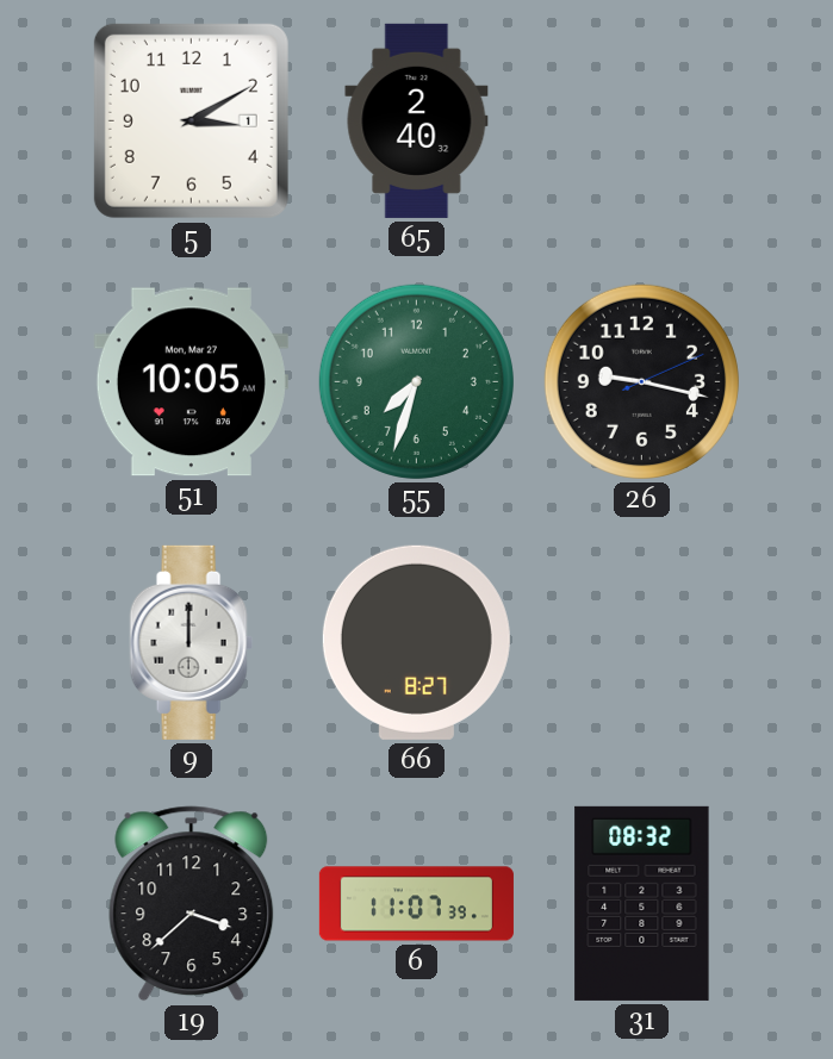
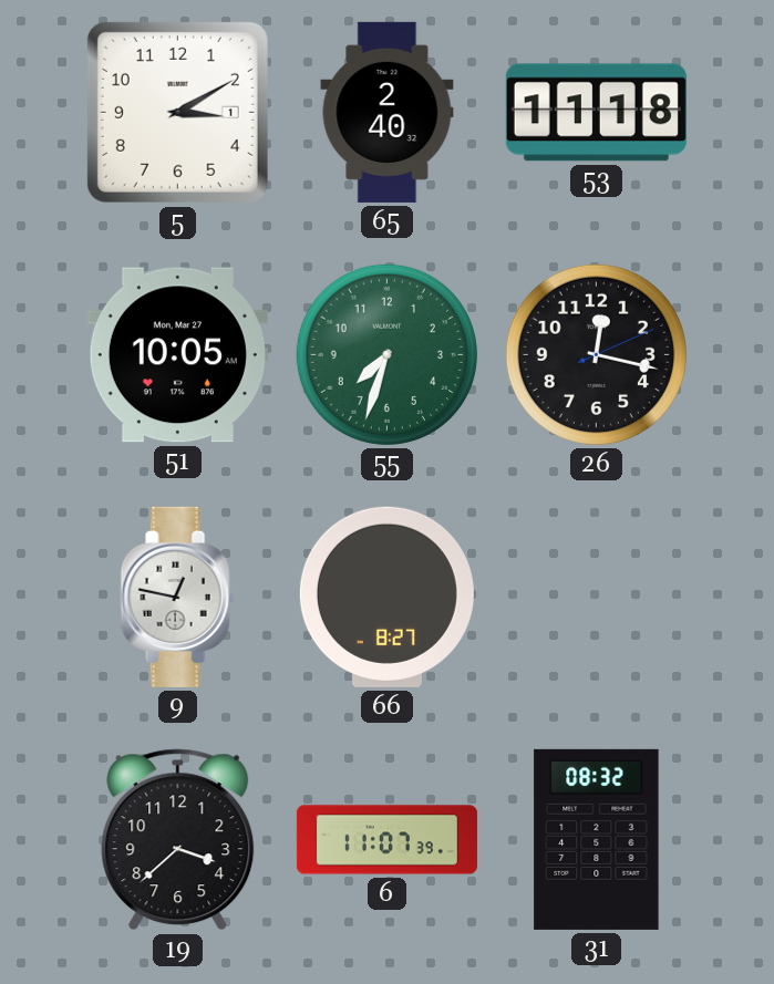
53: none -> 11:18 (596, 113)
26: 9:17 -> 12:17 (596, 354)
9: 12:00 -> 12:47 (177, 597)
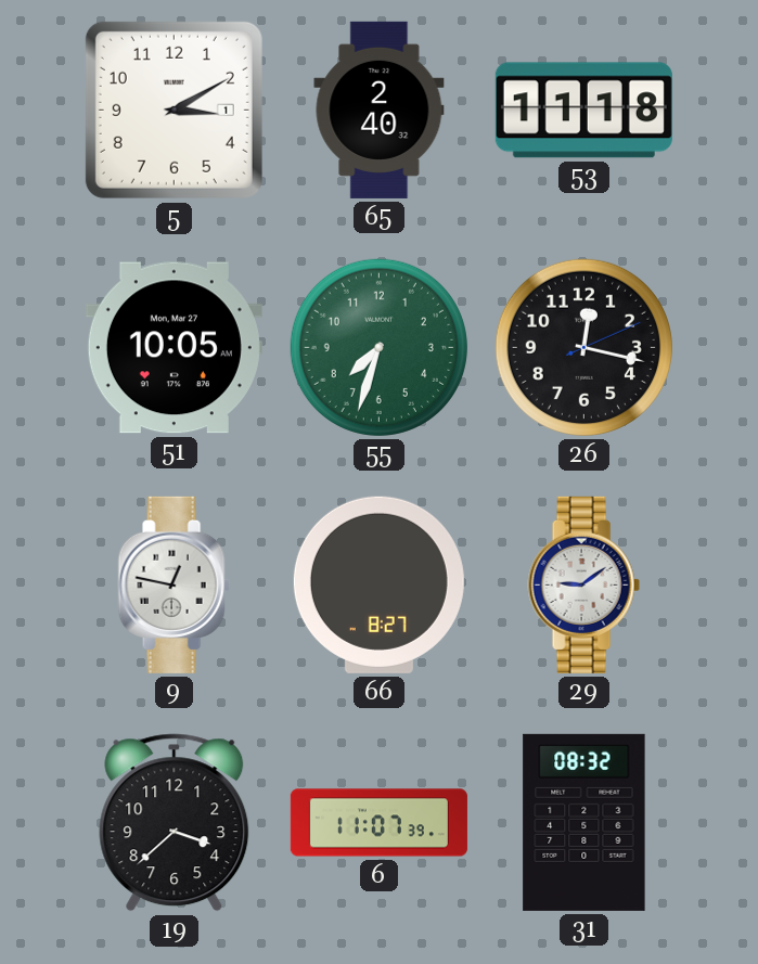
29: none -> 9:09 (583, 584)
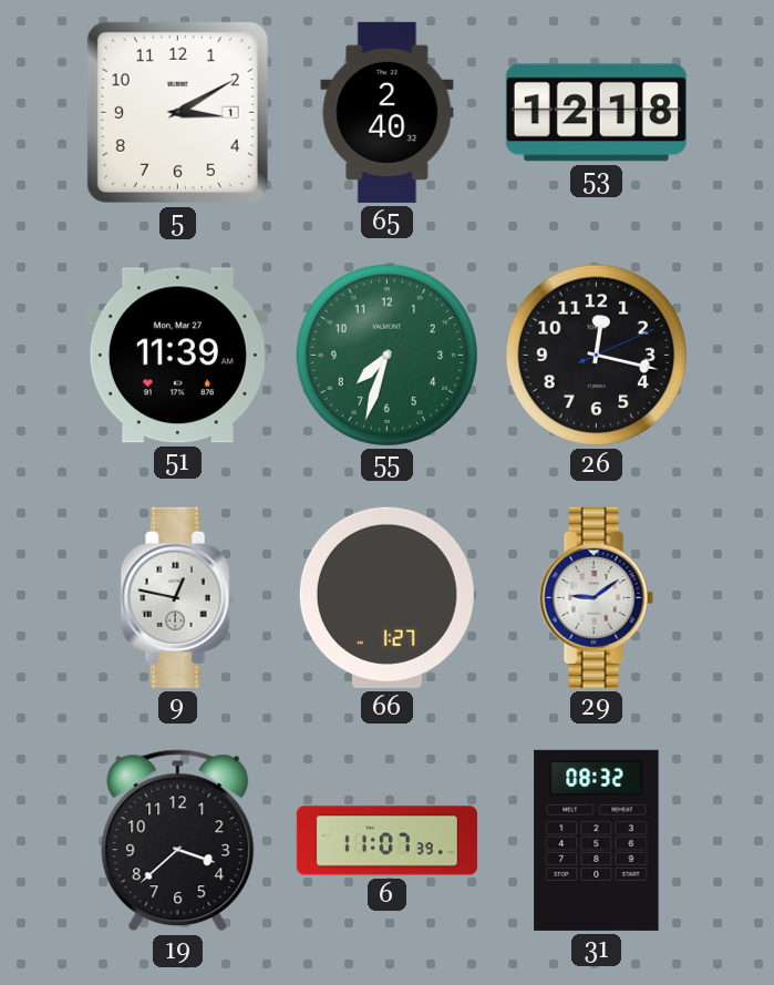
53: 11:18 -> 12:18 (596, 113)
51: 10:05 -> 11:39 (177, 356)
66: 8:27 -> 1:27 (386, 597)
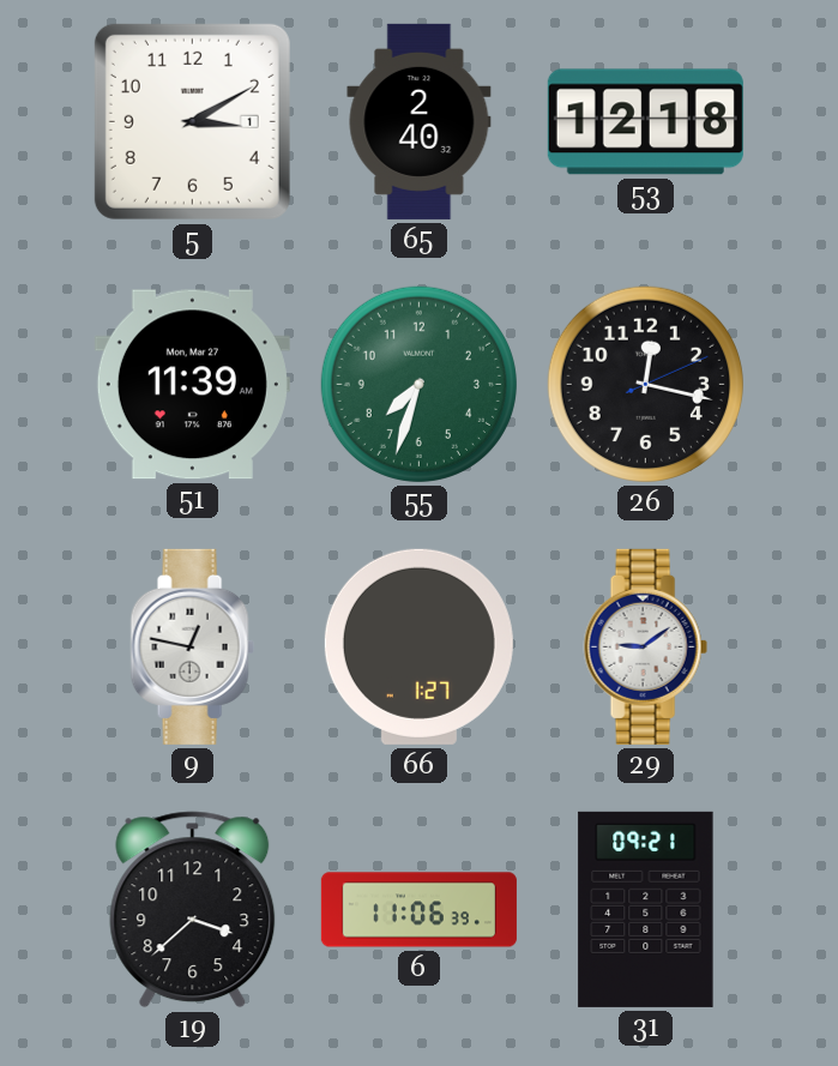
6: 11:07 -> 11:06 (418, 910)
31: 08:32 -> 09:21 (646, 909)
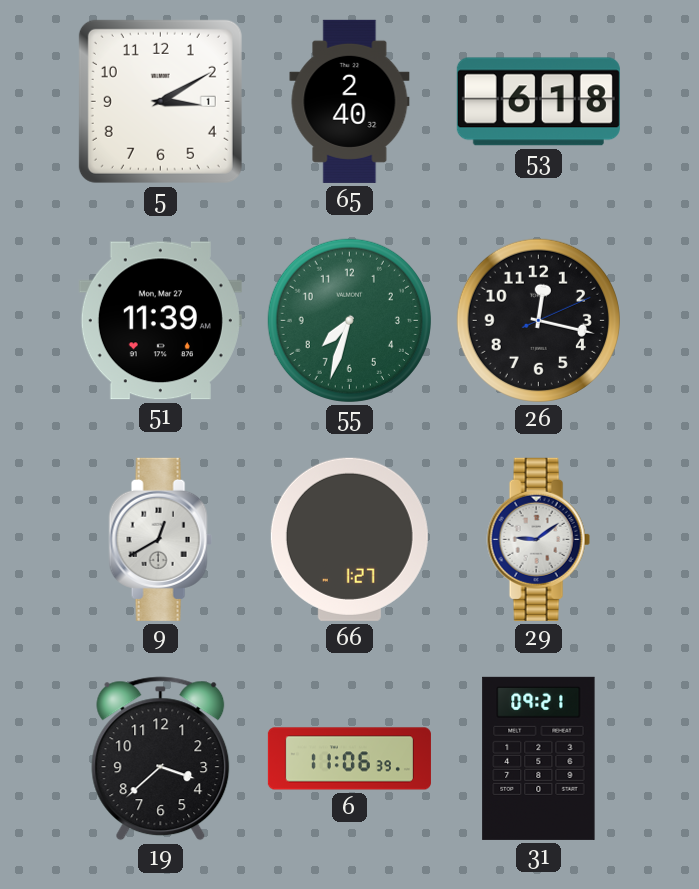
53: 12:18 -> 6:18 (538, 102)
9: 12:47 -> 12:40 (160, 539)
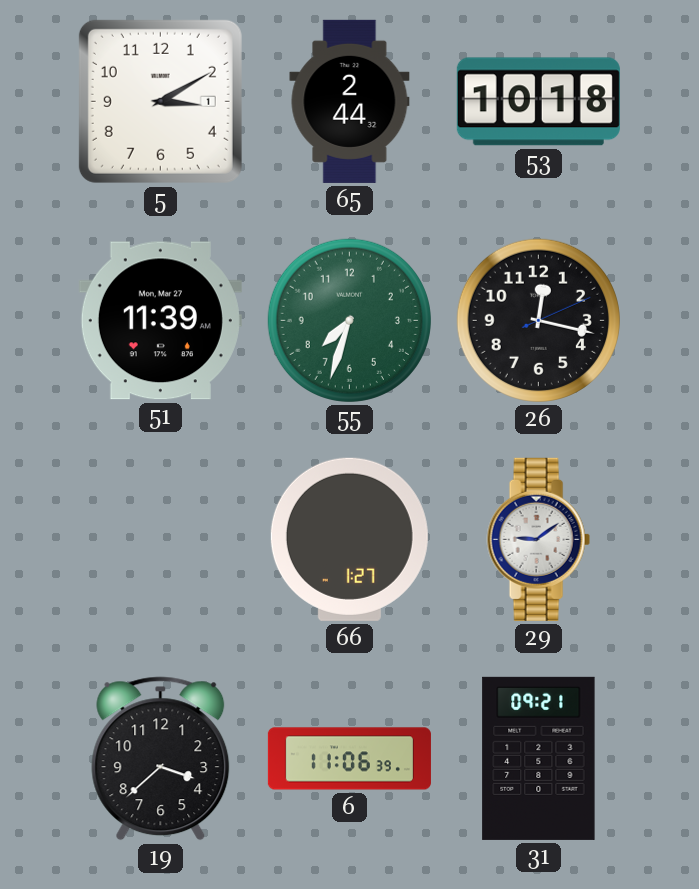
65: 2:40 -> 2:44 (350, 101)
53: 6:18 -> 10:18 (538, 102)
9: 12:40 -> none (160, 539)
